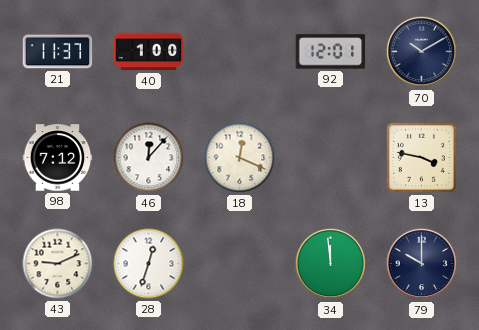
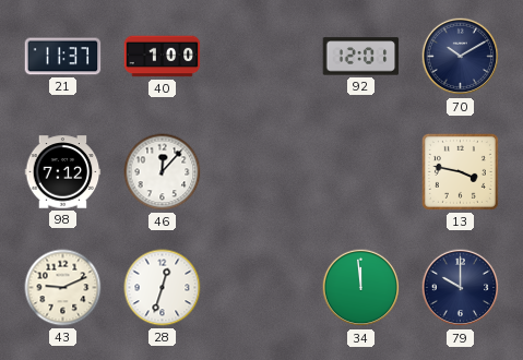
18: 12:19 -> none (240, 158)
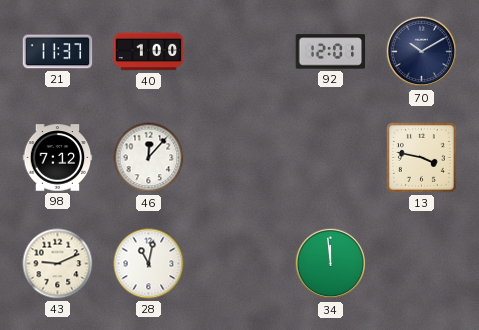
28: 12:33 -> 11:02 (149, 264)
79: 10:00 -> none (461, 288)
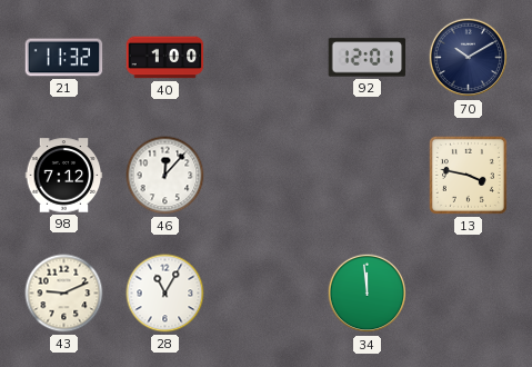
21: 11:37 -> 11:32 (64, 58)
28: 11:02 -> 11:05 (165, 294)
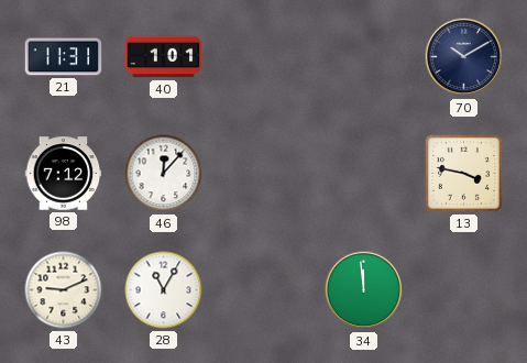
21: 11:32 -> 11:31 (64, 57)
40: 1:00 -> 1:01 (164, 57)
92: 12:01 -> none (368, 58)
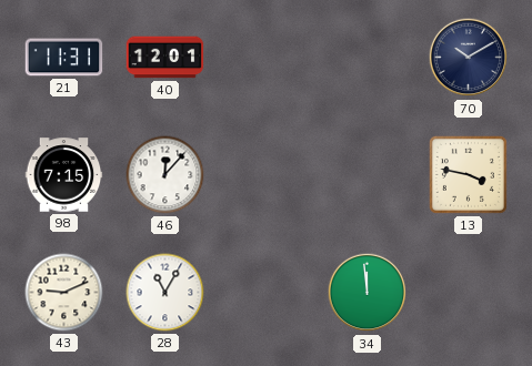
40: 1:01 -> 12:01 (165, 58)
98: 7:12 -> 7:15 (64, 175)
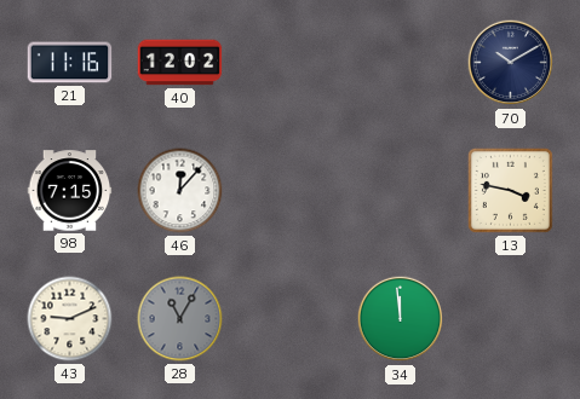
21: 11:31 -> 11:16 (70, 63)
40: 12:01 -> 12:02 (180, 63)
28 dial: white -> grey (180, 319)
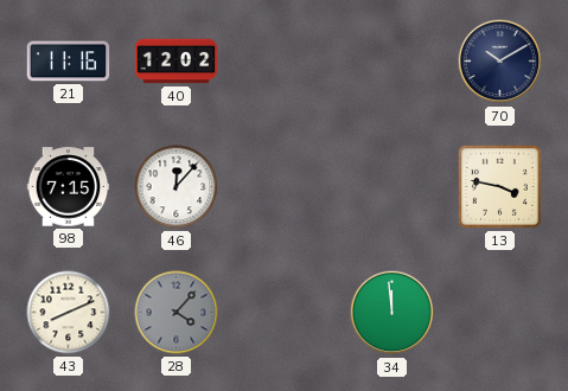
43: 9:11 -> 8:11 (69, 313)
28: 11:05 -> 4:07 (177, 313)
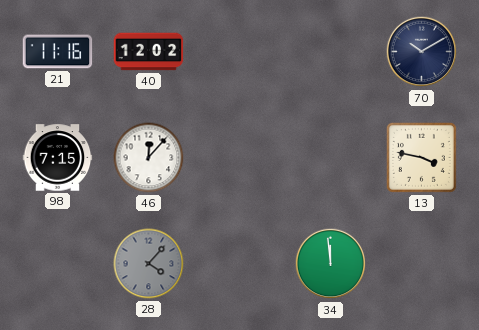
43: 8:11 -> none (69, 313)
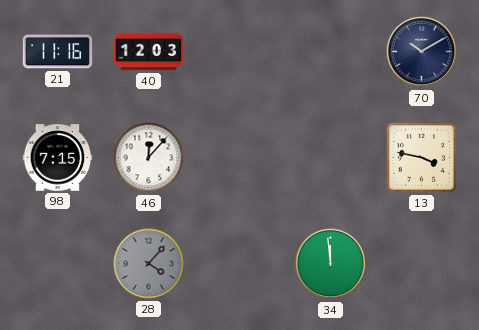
40: 12:02 -> 12:03 (149, 52)
